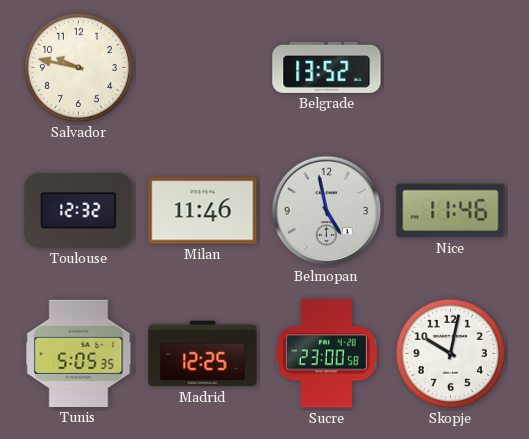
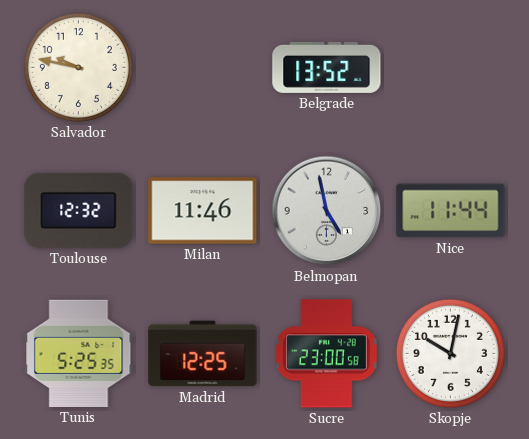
Nice: 11:46 -> 11:44 (451, 211)
Tunis: 5:05 -> 5:25 (79, 353)
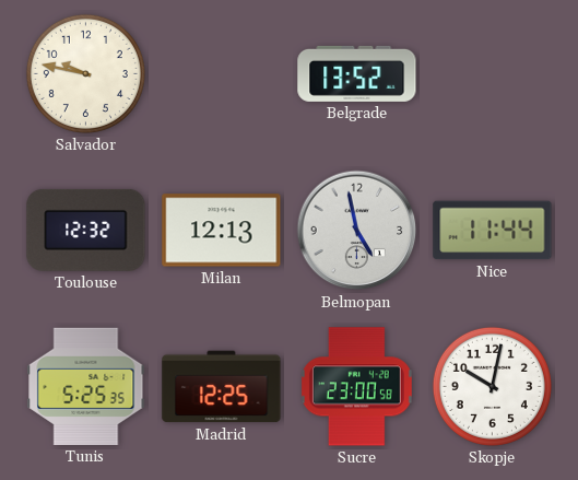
Milan: 11:46 -> 12:13 (222, 231)
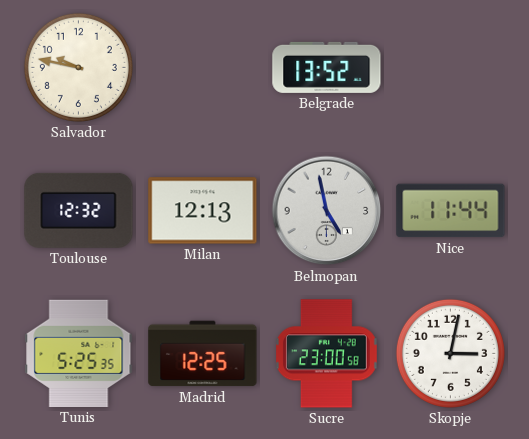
Skopje: 10:02 -> 3:02 (450, 353)
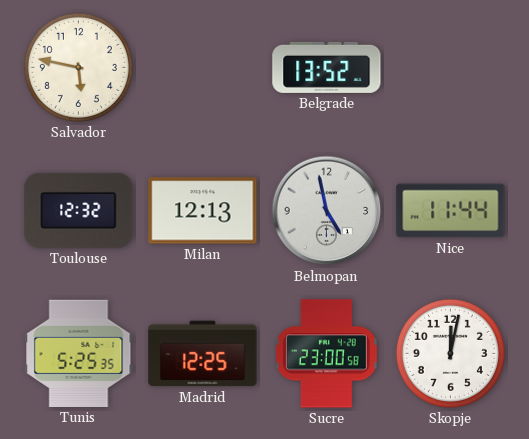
Salvador: 9:47 -> 5:47 (78, 67)
Skopje: 3:02 -> 12:02 (450, 353)
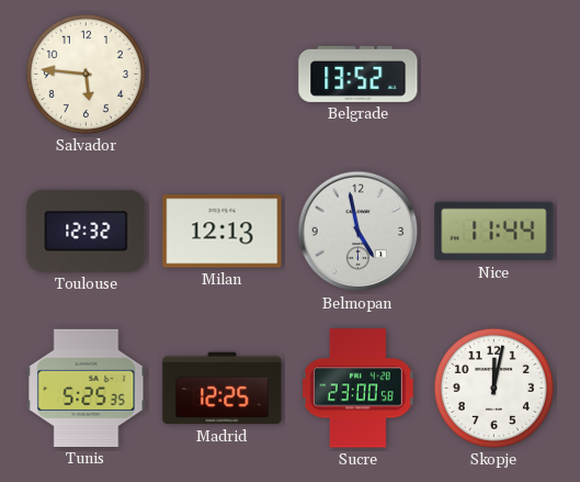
Salvador: 5:47 -> 5:46 (86, 74)
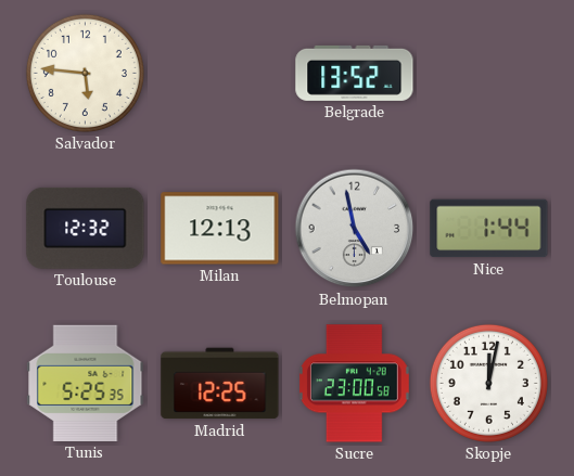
Nice: 11:44 -> 1:44 (489, 229)
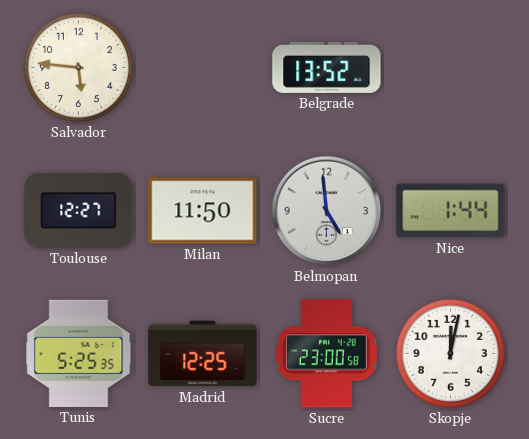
Toulouse: 12:32 -> 12:27 (79, 210)
Milan: 12:13 -> 11:50 (203, 211)
Belmopan: 4:58 -> 4:59 (327, 211)
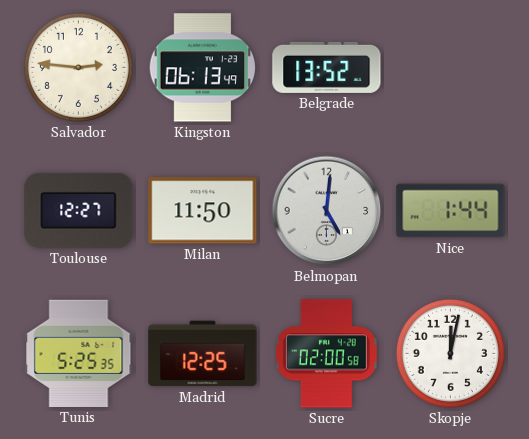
Salvador: 5:46 -> 2:46 (78, 67)
Kingston: none -> 06:13 (203, 68)
Belmopan: 4:59 -> 5:01 (327, 211)
Sucre: 23:00 -> 02:00 (326, 354)
